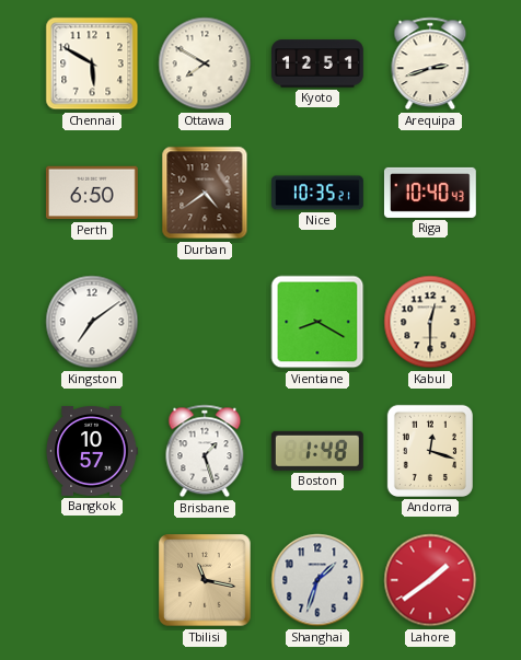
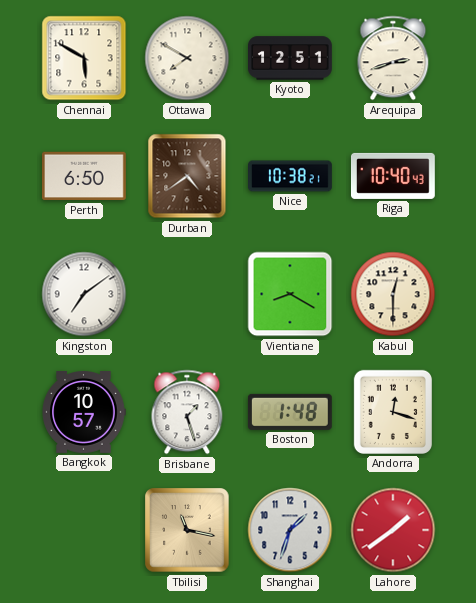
Nice: 10:35 -> 10:38 (291, 176)
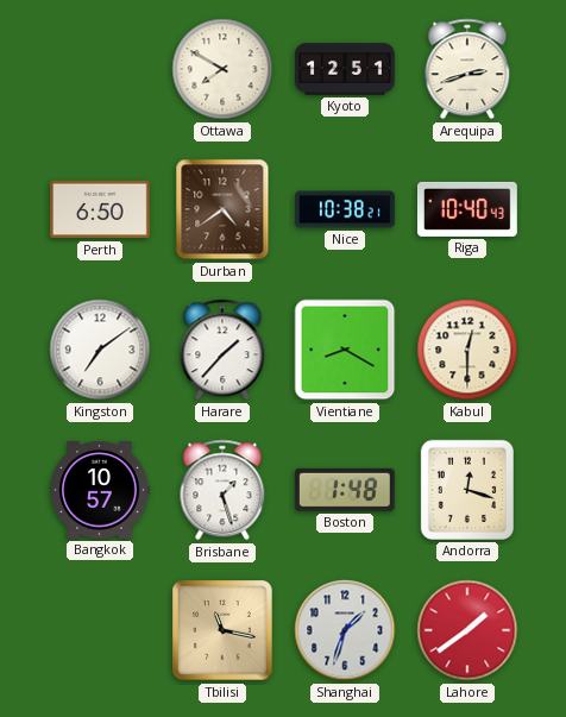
Chennai: 5:50 -> none (84, 58)
Harare: none -> 1:37 (222, 350)
